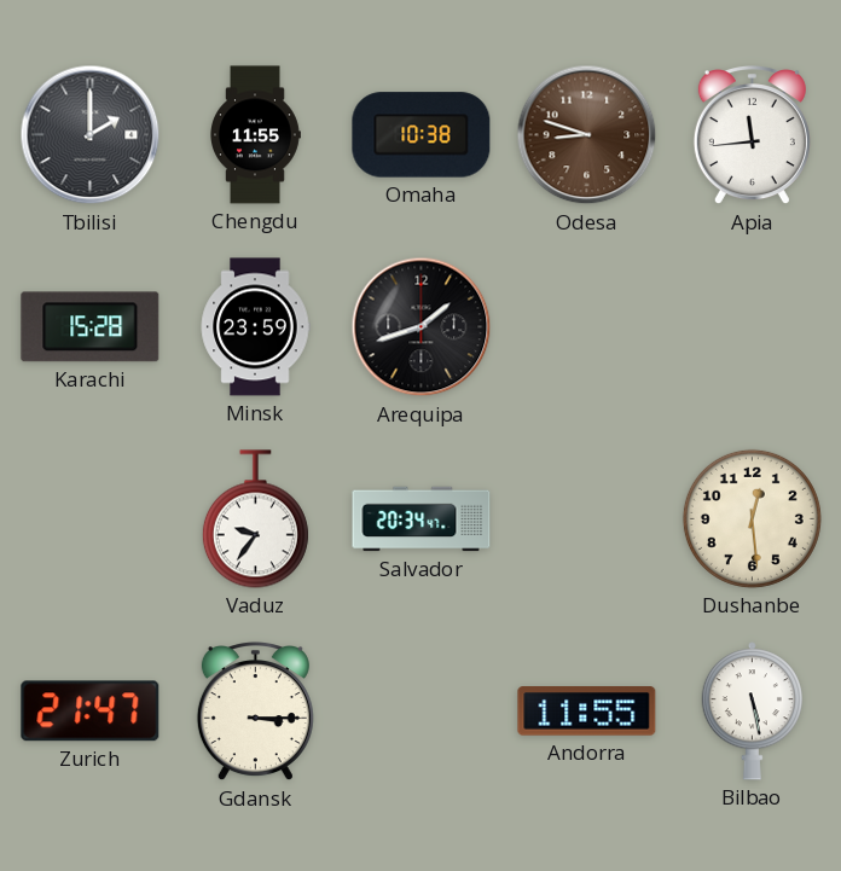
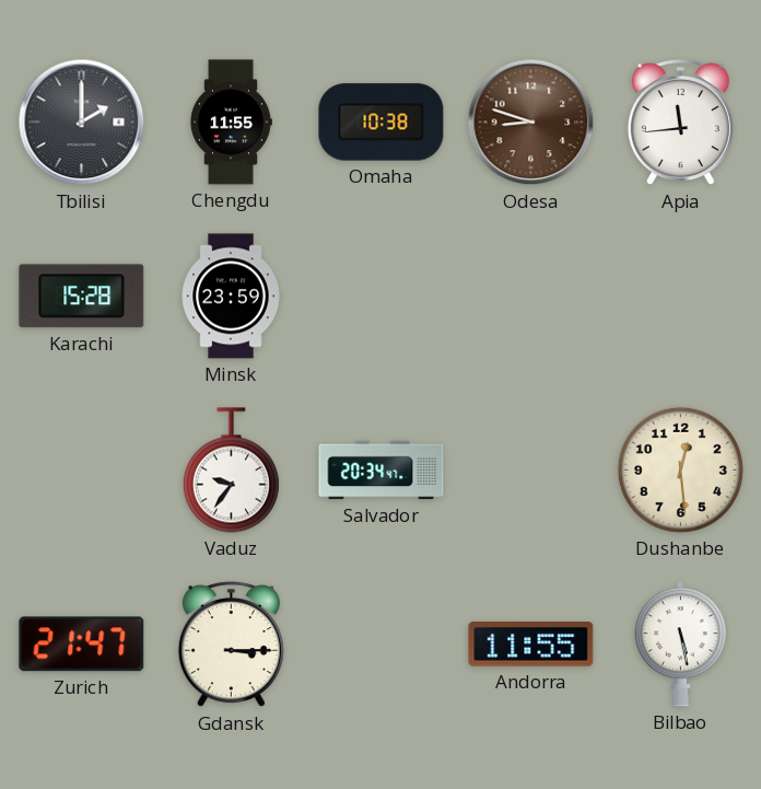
Arequipa: 1:42 -> none (422, 327)
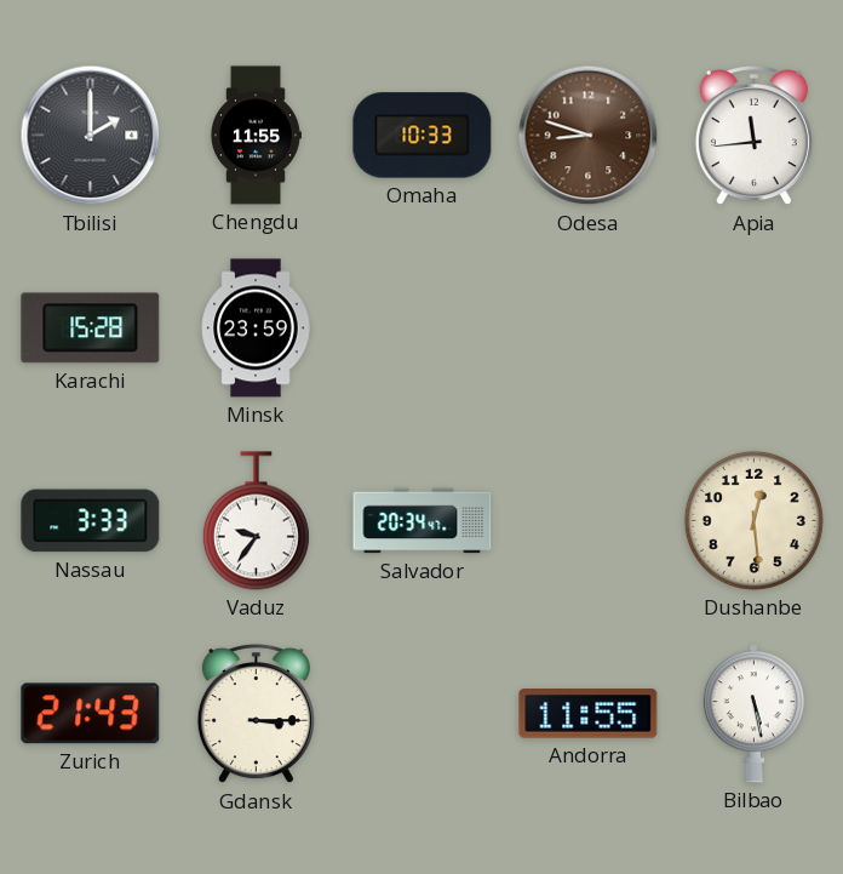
Omaha: 10:38 -> 10:33 (423, 136)
Nassau: none -> 3:33 (91, 521)
Zurich: 21:47 -> 21:43 (91, 714)
